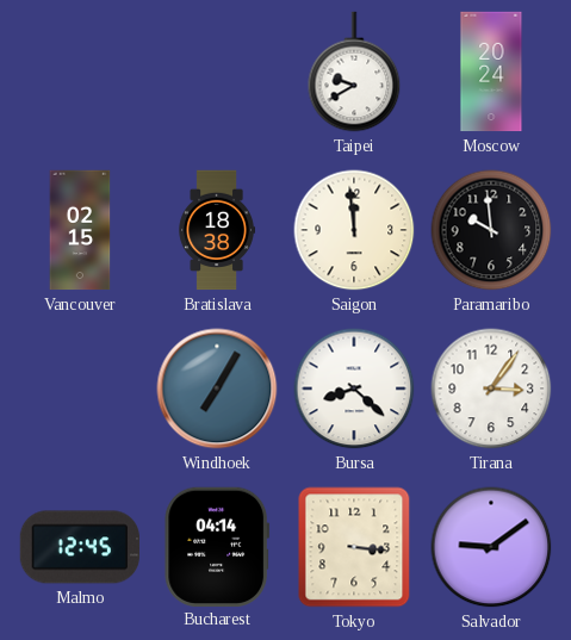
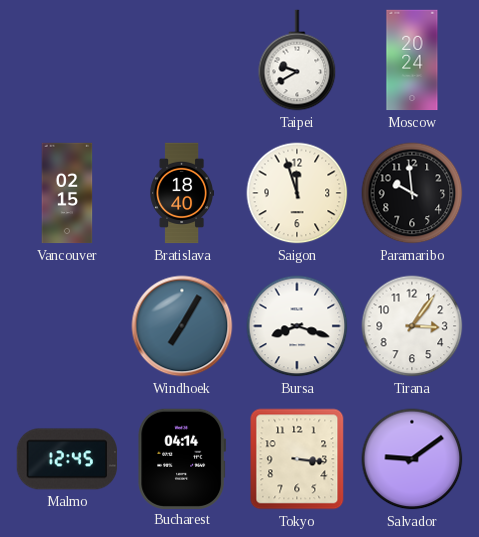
Bratislava: 18:38 -> 18:40 (181, 193)
Saigon: 11:59 -> 11:57 (297, 193)
Bursa: 8:22 -> 8:18 (297, 326)
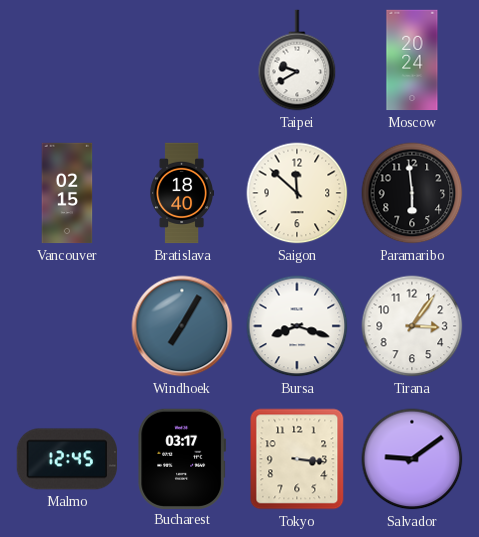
Saigon: 11:57 -> 11:52 (297, 193)
Paramaribo: 9:59 -> 5:59 (412, 193)
Bucharest: 04:14 -> 03:17 (182, 458)
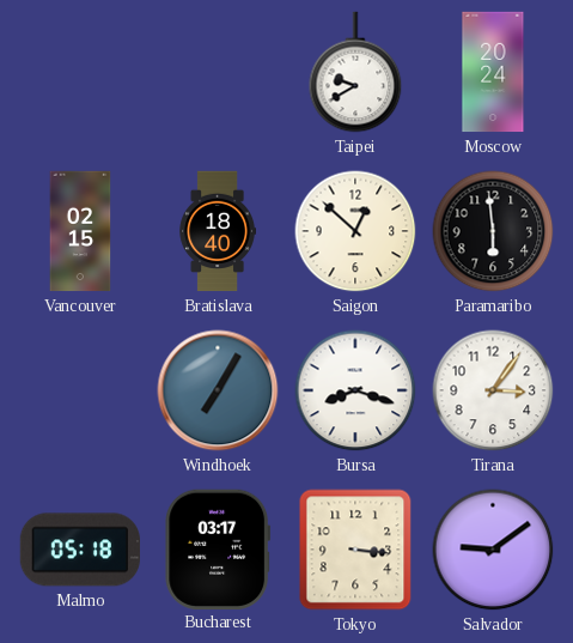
Saigon: 11:52 -> 12:52 (355, 231)
Malmo: 12:45 -> 05:18 (79, 550)
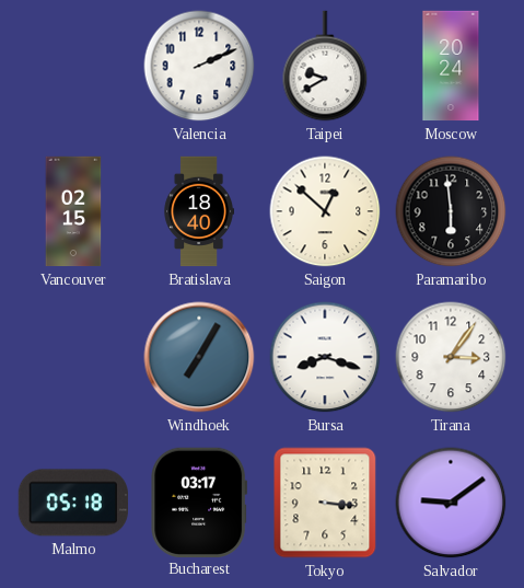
Valencia: none -> 2:11 (199, 66)
